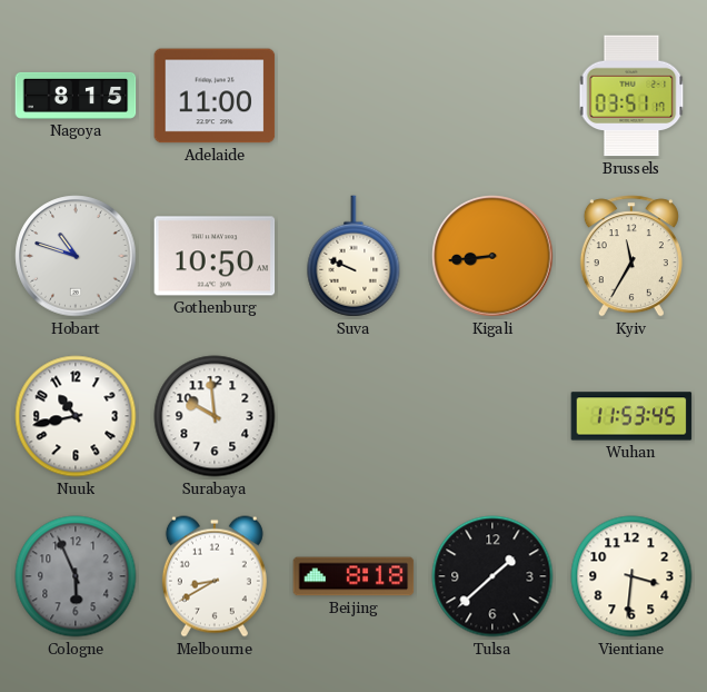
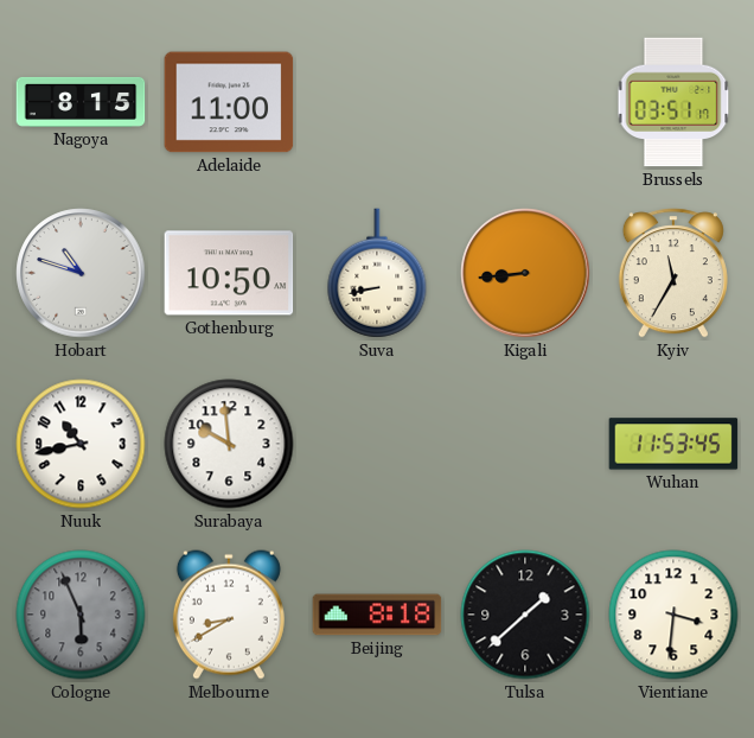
Suva: 9:49 -> 8:43 (377, 273)
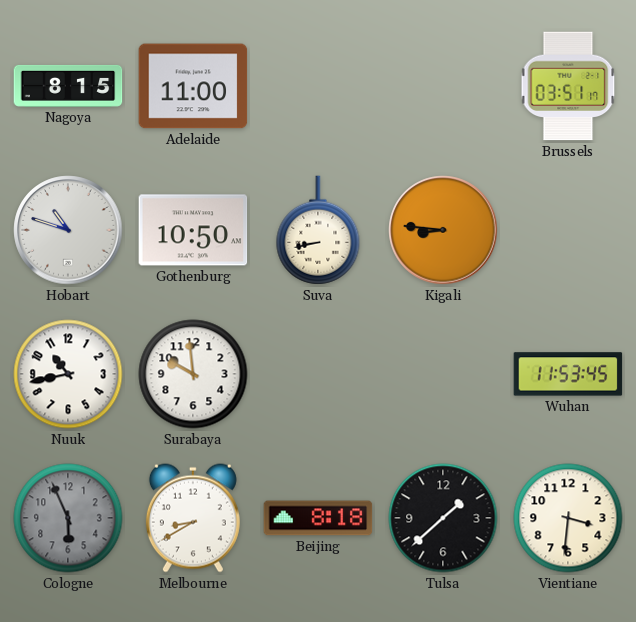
Kigali: 8:44 -> 8:46 (443, 230)
Kyiv: 11:35 -> none (673, 273)
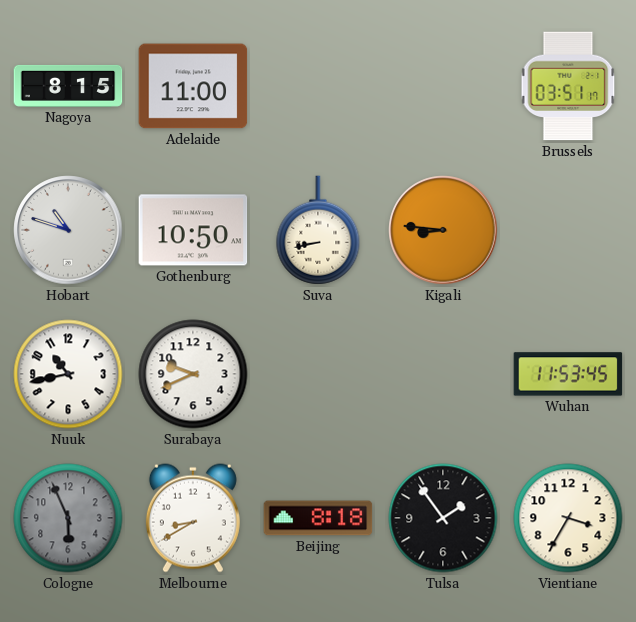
Surabaya: 9:59 -> 9:41 (193, 374)
Tulsa: 1:38 -> 1:54 (443, 518)
Vientiane: 3:31 -> 3:35 (568, 518)
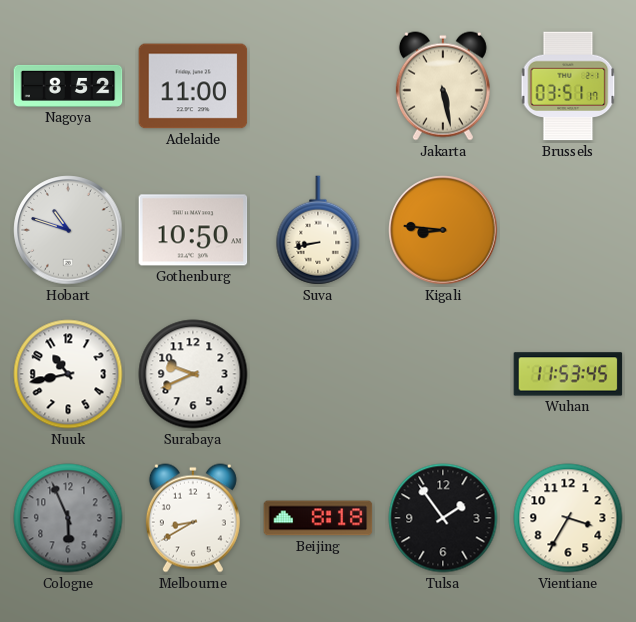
Nagoya: 8:15 -> 8:52 (68, 86)
Jakarta: none -> 5:28 (443, 86)
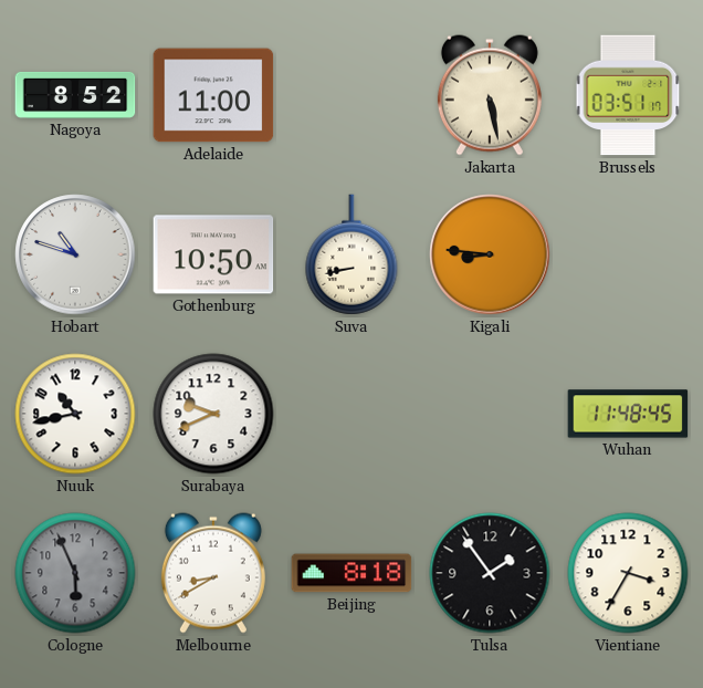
Wuhan: 11:53 -> 11:48 (628, 414)
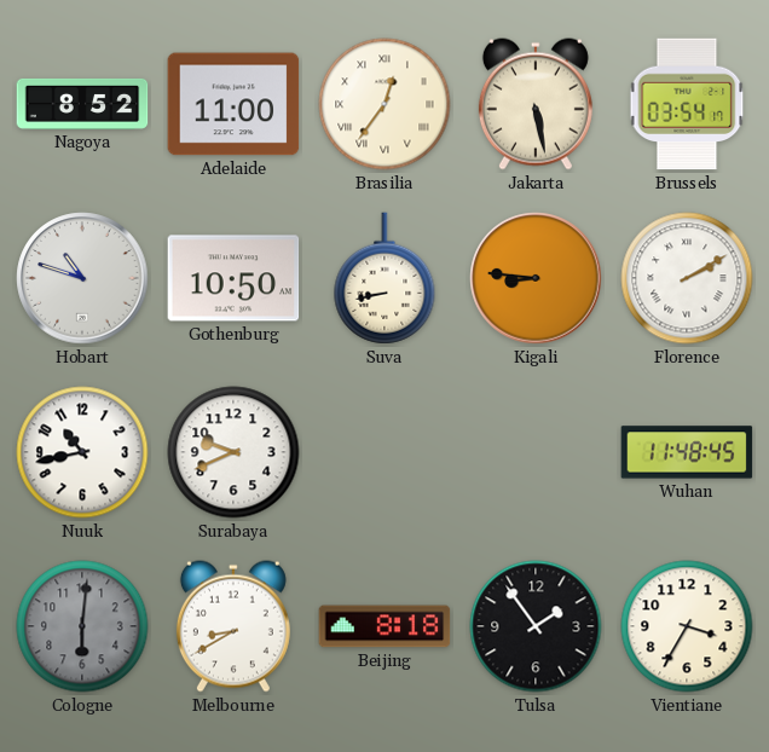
Brasilia: none -> 12:36 (384, 104)
Brussels: 03:51 -> 03:54 (687, 104)
Florence: none -> 2:10 (687, 278)
Cologne: 5:56 -> 6:01 (82, 626)
